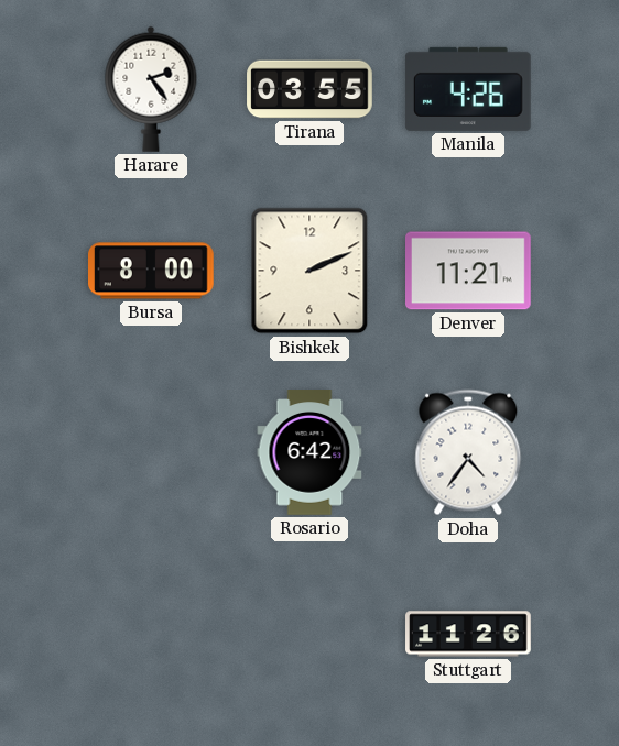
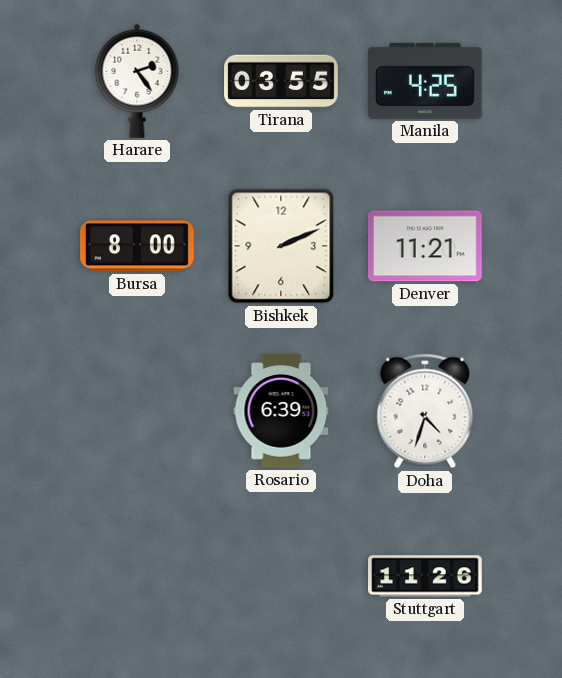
Manila: 4:26 -> 4:25 (425, 81)
Rosario: 6:42 -> 6:39 (281, 411)
Doha: 4:36 -> 4:33 (425, 411)
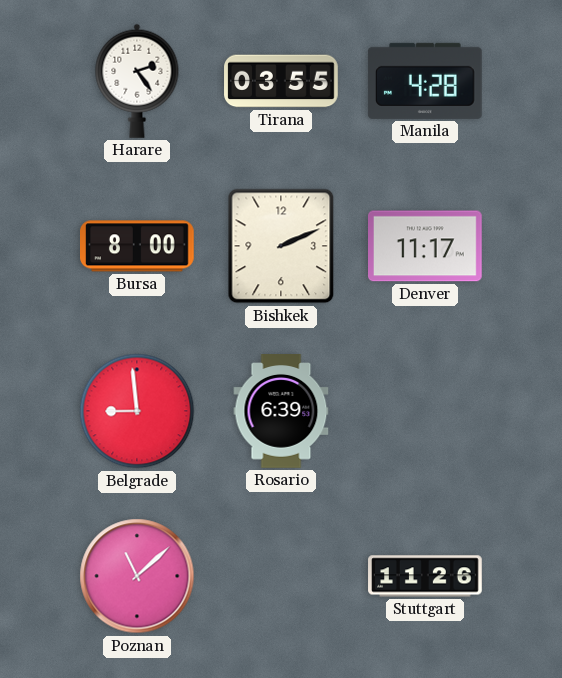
Manila: 4:25 -> 4:28 (425, 81)
Denver: 11:21 -> 11:17 (426, 246)
Belgrade: none -> 8:59 (137, 411)
Doha: 4:33 -> none (425, 411)
Poznan: none -> 11:08 (137, 576)
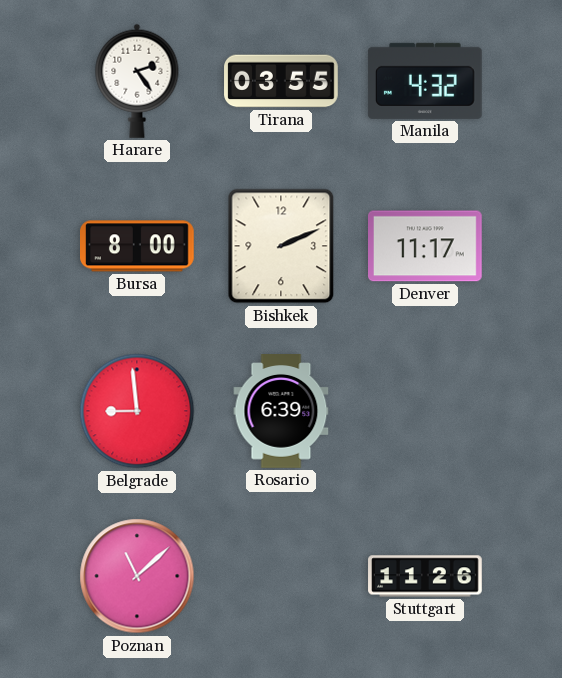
Manila: 4:28 -> 4:32 (425, 81)
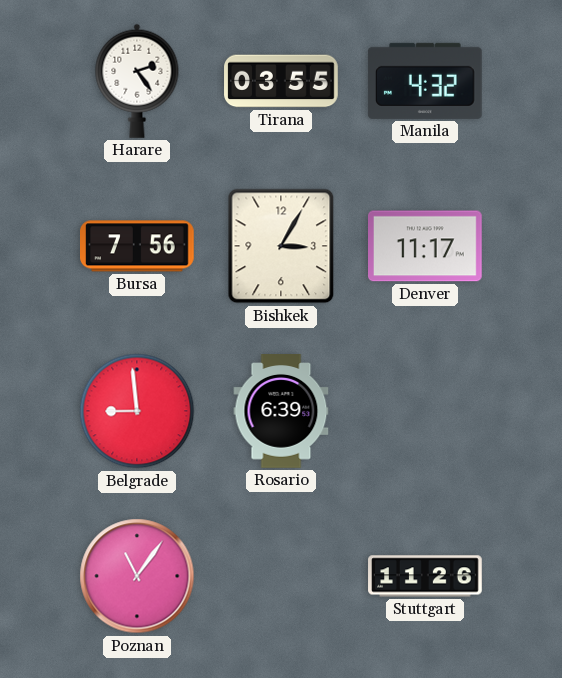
Bursa: 8:00 -> 7:56 (138, 246)
Bishkek: 2:11 -> 3:05 (281, 246)
Poznan: 11:08 -> 11:06 (137, 576)
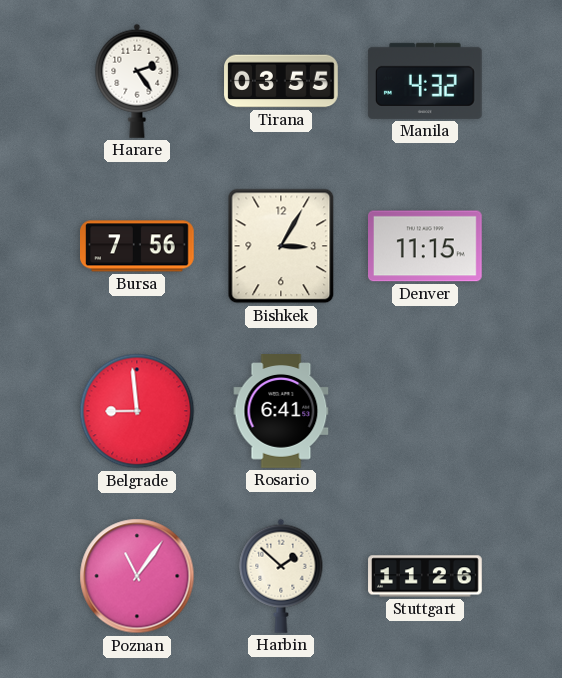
Denver: 11:17 -> 11:15 (426, 246)
Rosario: 6:39 -> 6:41 (281, 411)
Harbin: none -> 1:52 (281, 576)
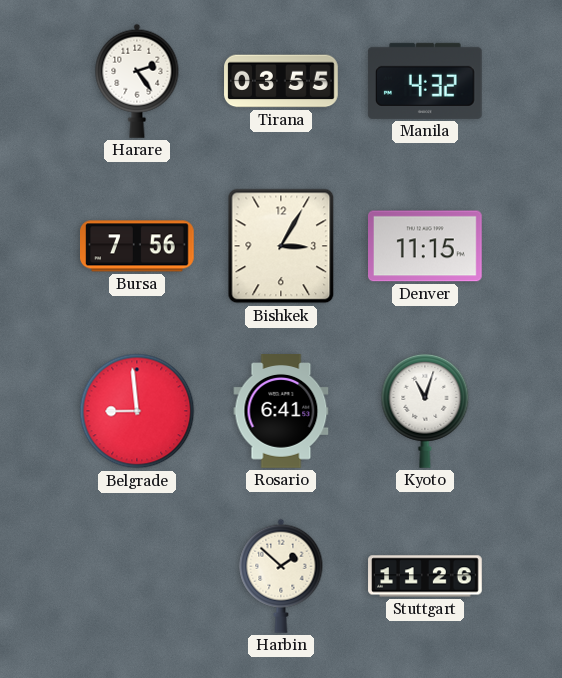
Kyoto: none -> 11:03 (425, 411)
Poznan: 11:06 -> none (137, 576)
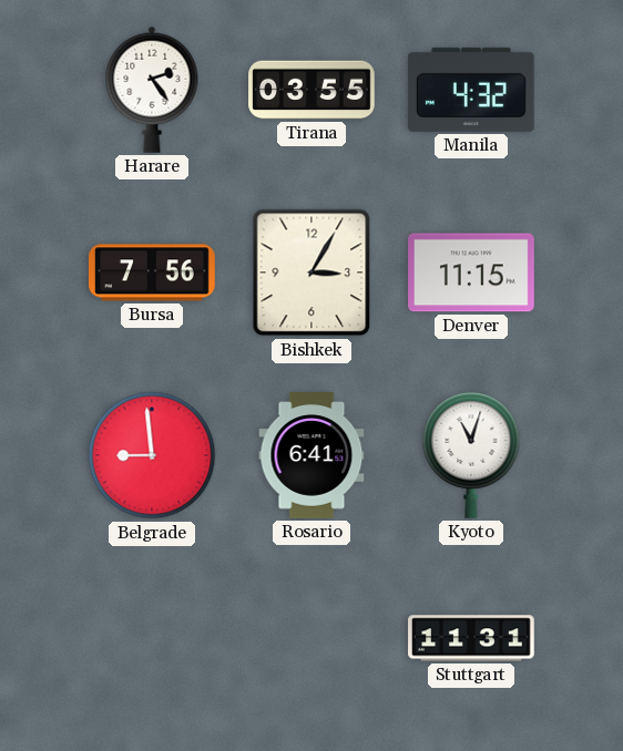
Harbin: 1:52 -> none (281, 576)
Stuttgart: 11:26 -> 11:31 (471, 638)
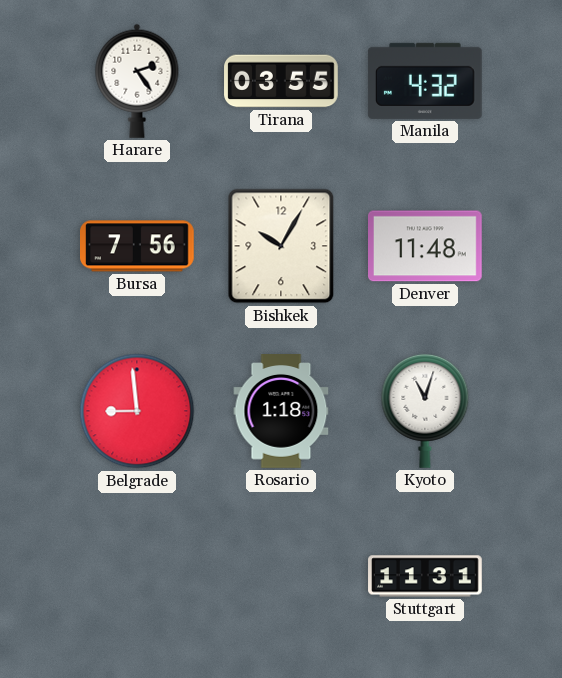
Bishkek: 3:05 -> 10:05 (281, 246)
Denver: 11:15 -> 11:48 (426, 246)
Rosario: 6:41 -> 1:18 (281, 411)
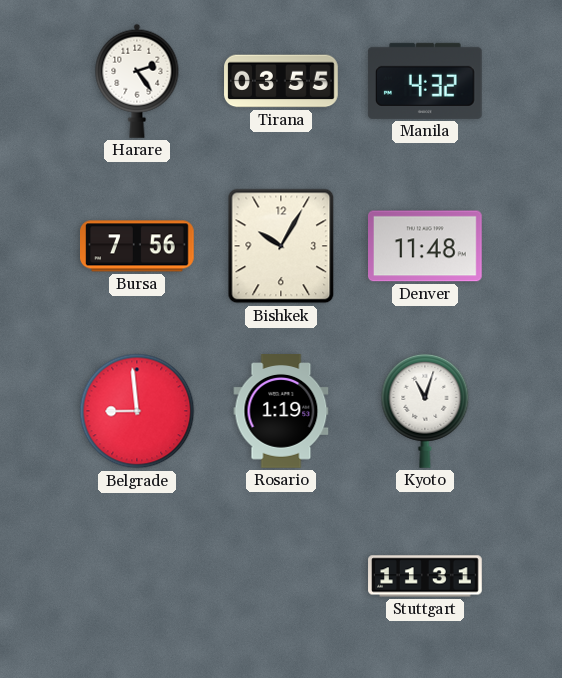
Rosario: 1:18 -> 1:19 (281, 411)
